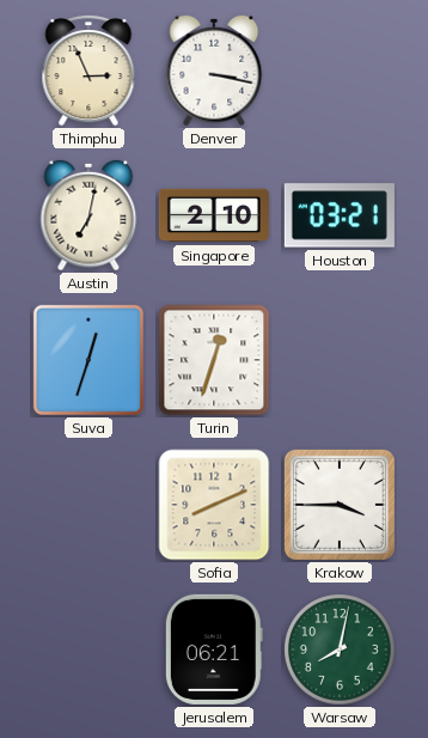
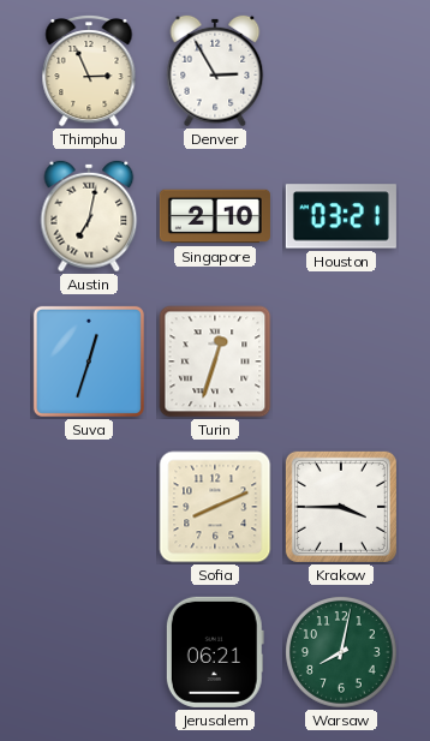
Denver: 3:17 -> 2:55 (215, 71)
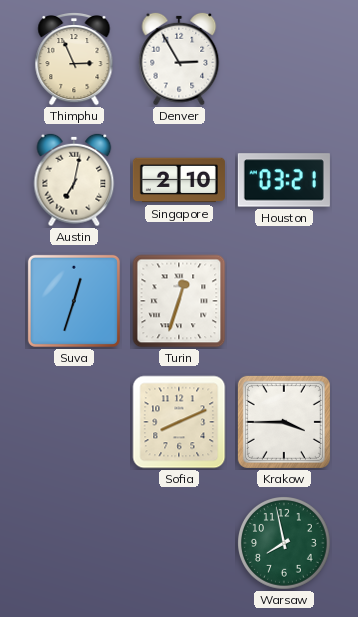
Jerusalem: 06:21 -> none (215, 652)
Warsaw: 8:02 -> 7:58 (285, 544)
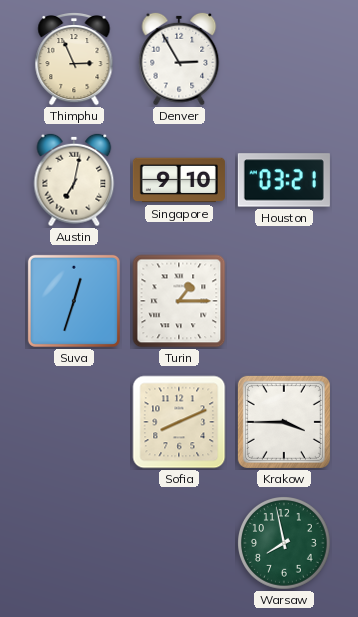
Singapore: 2:10 -> 9:10 (179, 180)
Turin: 12:33 -> 1:15 (179, 301)
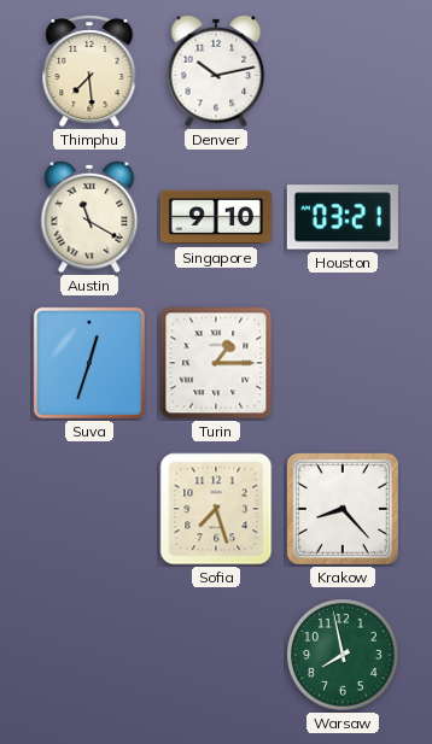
Thimphu: 2:56 -> 7:29 (89, 72)
Denver: 2:55 -> 10:13 (216, 71)
Austin: 7:02 -> 11:20 (89, 217)
Sofia: 8:11 -> 7:27 (216, 509)
Krakow: 3:45 -> 8:23 (343, 509)
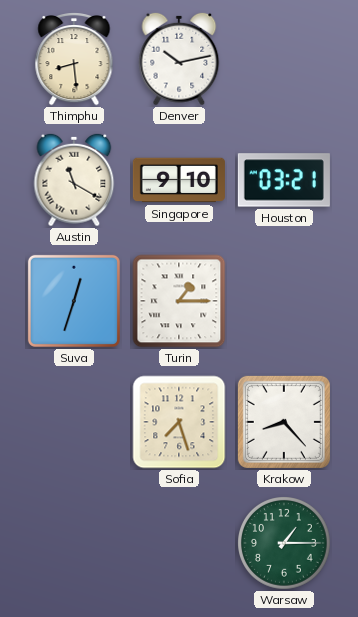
Thimphu: 7:29 -> 8:29 (74, 60)
Warsaw: 7:58 -> 1:15 (285, 544)
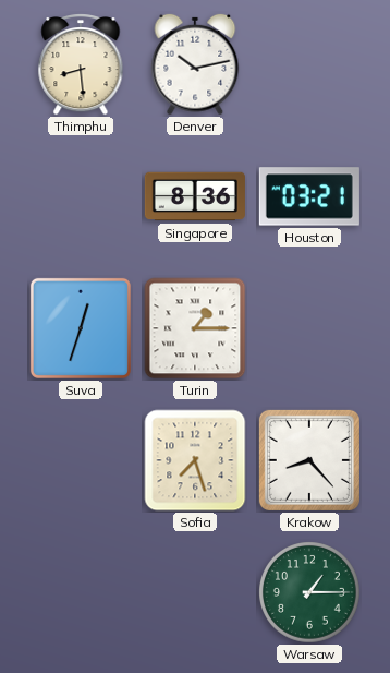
Austin: 11:20 -> none (74, 180)
Singapore: 9:10 -> 8:36 (195, 196)
